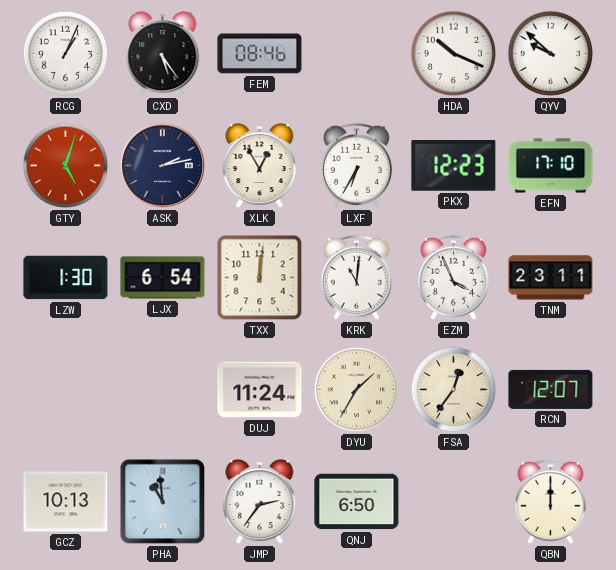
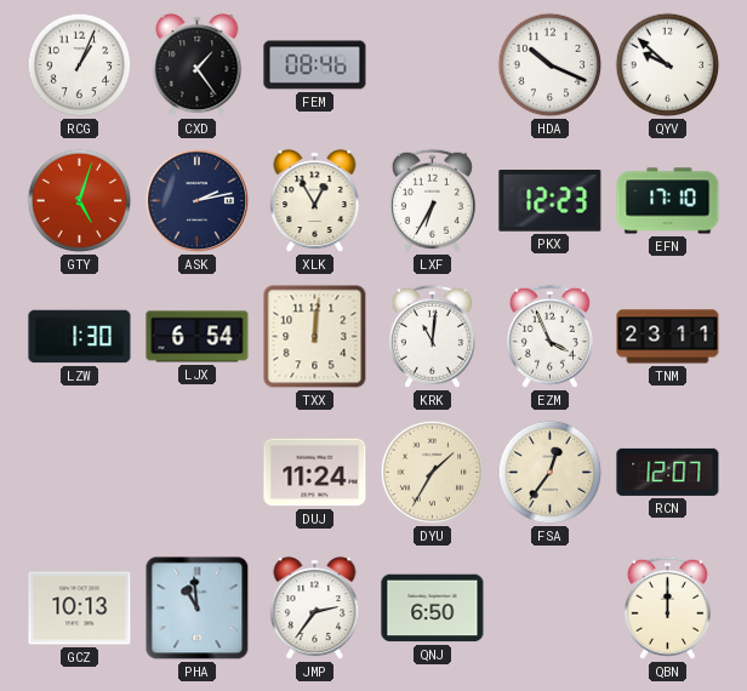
CXD: 5:24 -> 1:24 (198, 65)
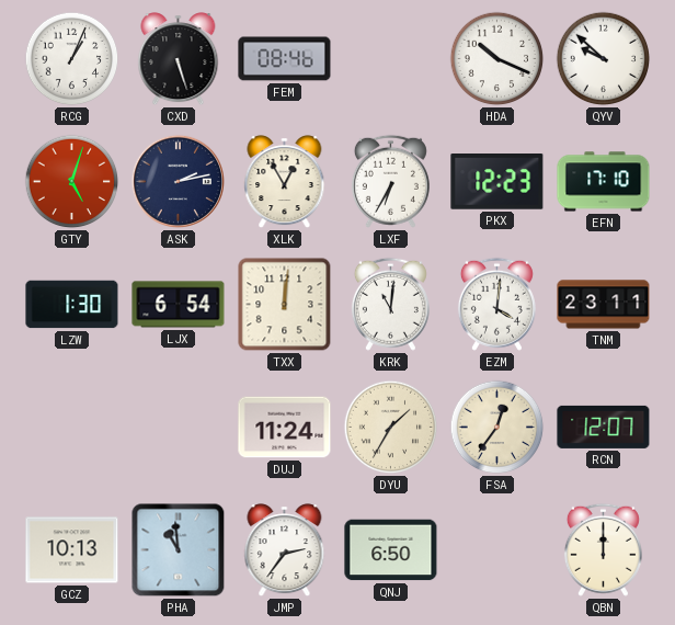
CXD: 1:24 -> 5:27 (179, 59)
EZM: 3:56 -> 4:01 (496, 304)
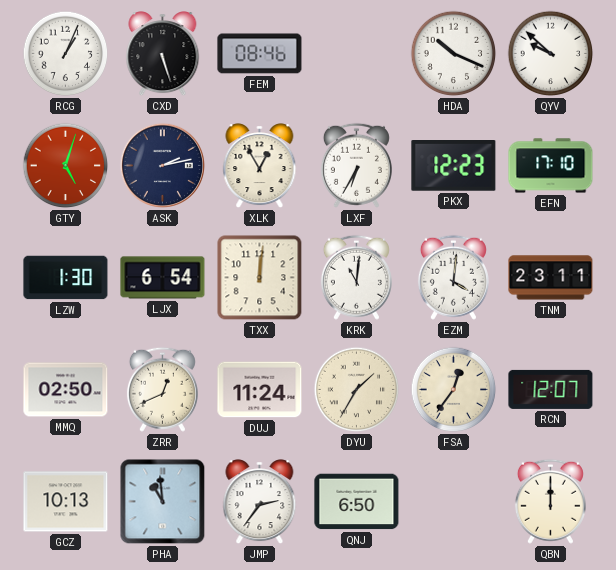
MMQ: none -> 02:50 (66, 390)
ZRR: none -> 12:41 (162, 389)
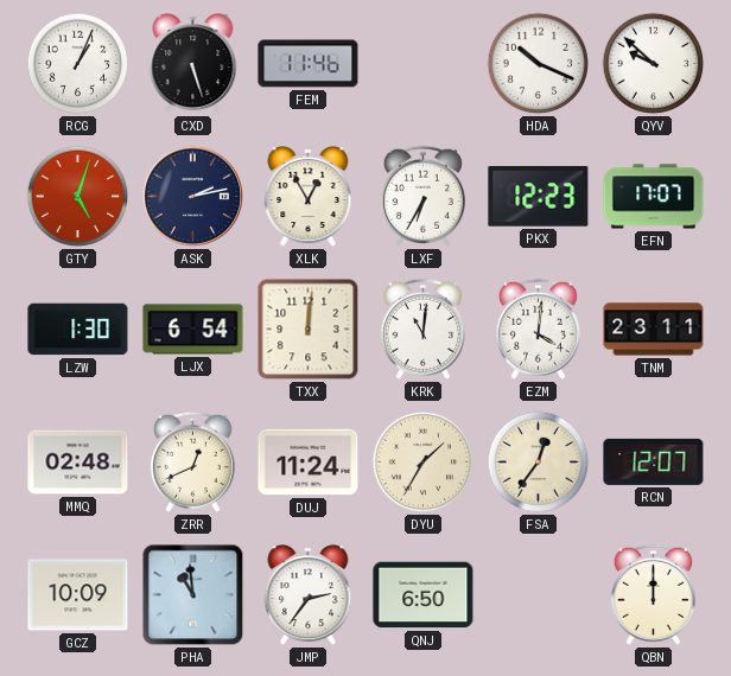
FEM: 08:46 -> 11:46 (309, 64)
EFN: 17:10 -> 17:07 (654, 197)
MMQ: 02:50 -> 02:48 (78, 463)
GCZ: 10:13 -> 10:09 (78, 595)
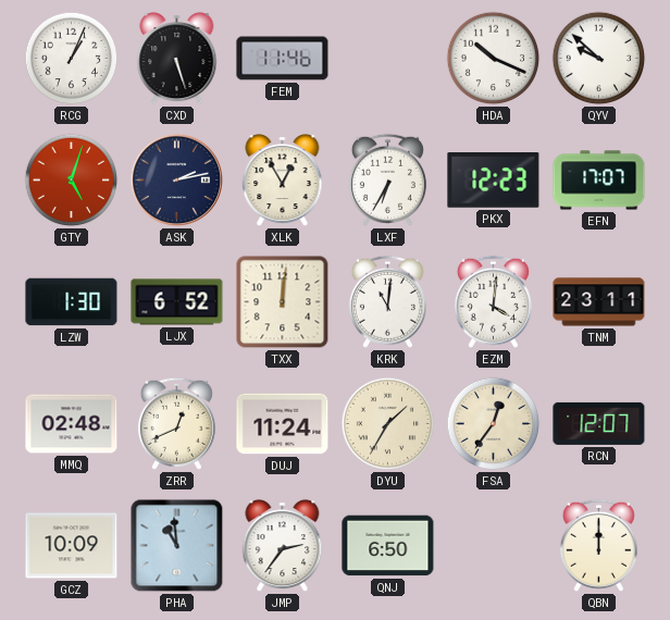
LJX: 6:54 -> 6:52 (177, 302)
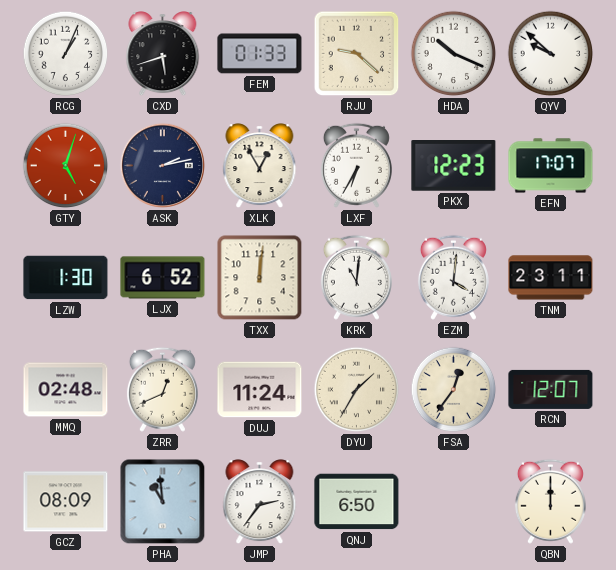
CXD: 5:27 -> 5:42 (163, 54)
FEM: 11:46 -> 01:33 (260, 54)
RJU: none -> 9:22 (357, 54)
GCZ: 10:09 -> 08:09 (66, 502)
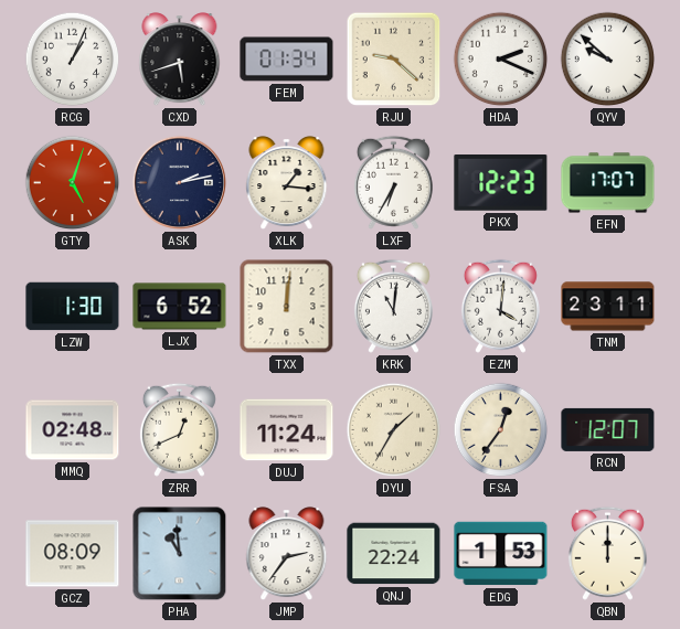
FEM: 01:33 -> 01:34 (287, 60)
HDA: 10:19 -> 2:19 (501, 60)
XLK: 12:55 -> 1:16 (287, 183)
QNJ: 6:50 -> 22:24 (394, 554)
EDG: none -> 1:53 (501, 554)
